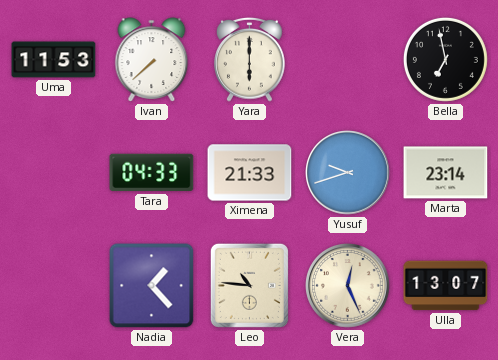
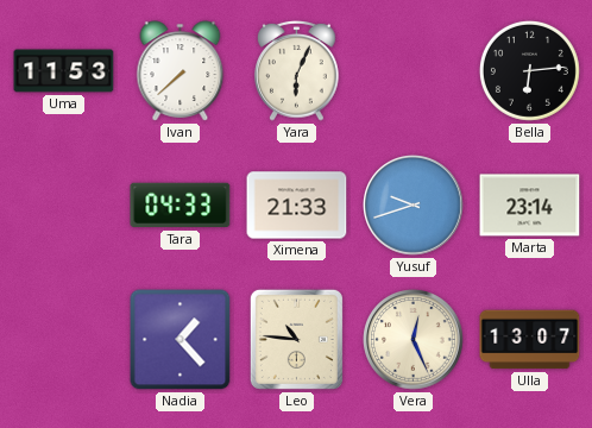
Yara: 6:00 -> 6:04 (297, 70)
Bella: 6:58 -> 6:14 (529, 70)
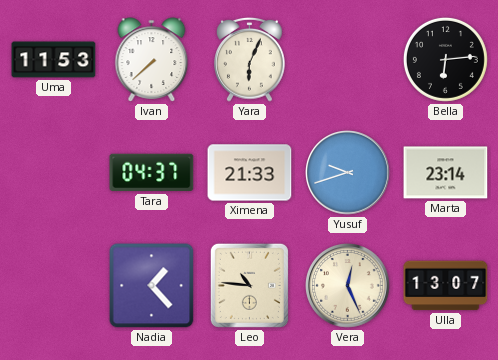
Tara: 04:33 -> 04:37 (152, 173)
